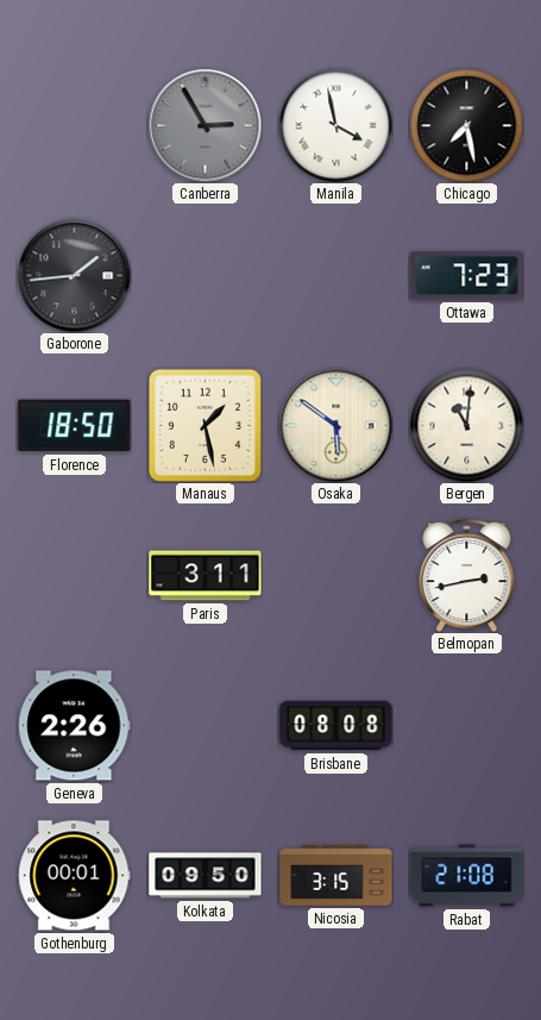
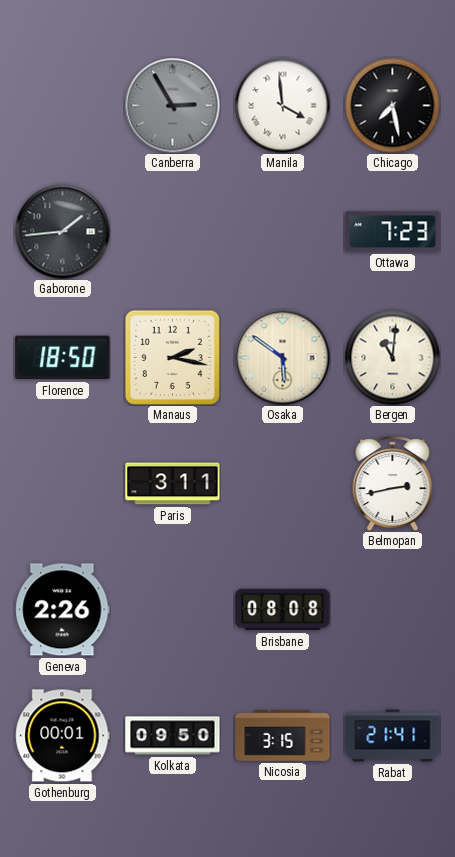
Manila: 3:58 -> 3:59 (282, 105)
Manaus: 1:28 -> 2:17 (172, 357)
Rabat: 21:08 -> 21:41 (393, 736)
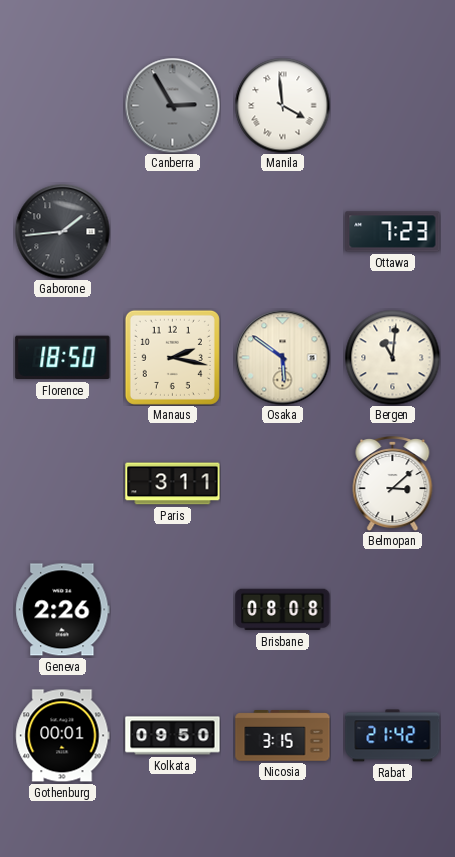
Chicago: 7:28 -> none (392, 105)
Belmopan: 2:43 -> 3:08 (393, 483)
Rabat: 21:41 -> 21:42 (393, 736)
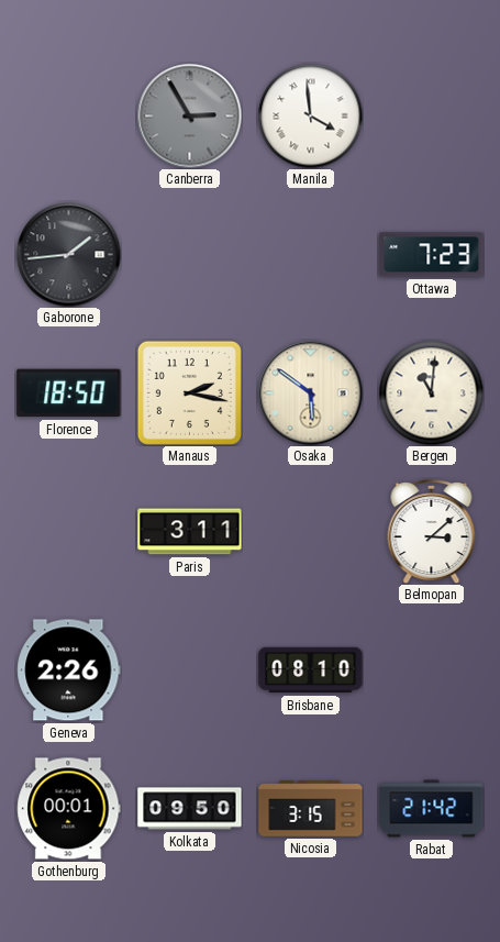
Brisbane: 08:08 -> 08:10 (311, 671)
